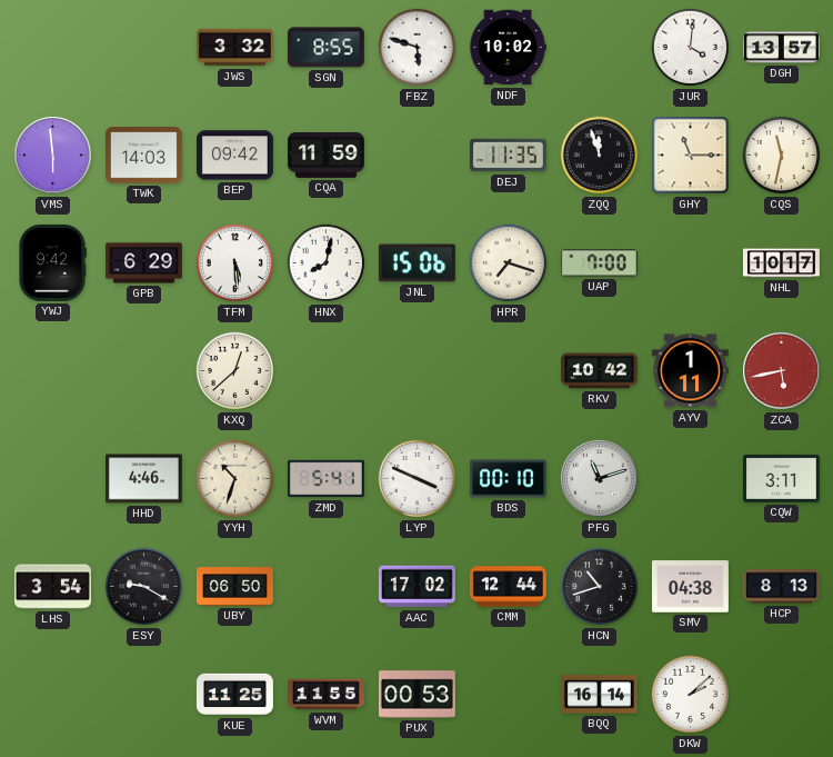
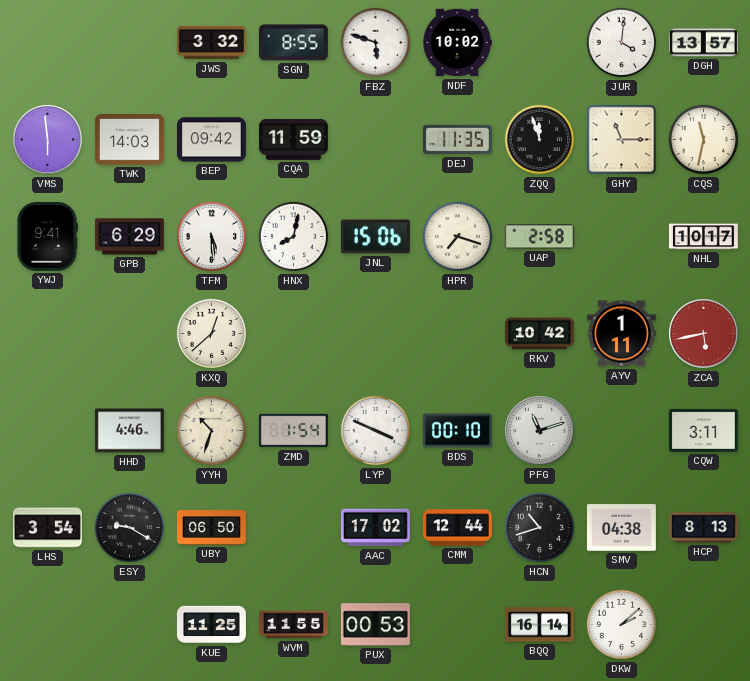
YWJ: 9:42 -> 9:41 (47, 236)
UAP: 7:00 -> 2:58 (539, 237)
ZMD: 5:41 -> 1:54 (293, 431)
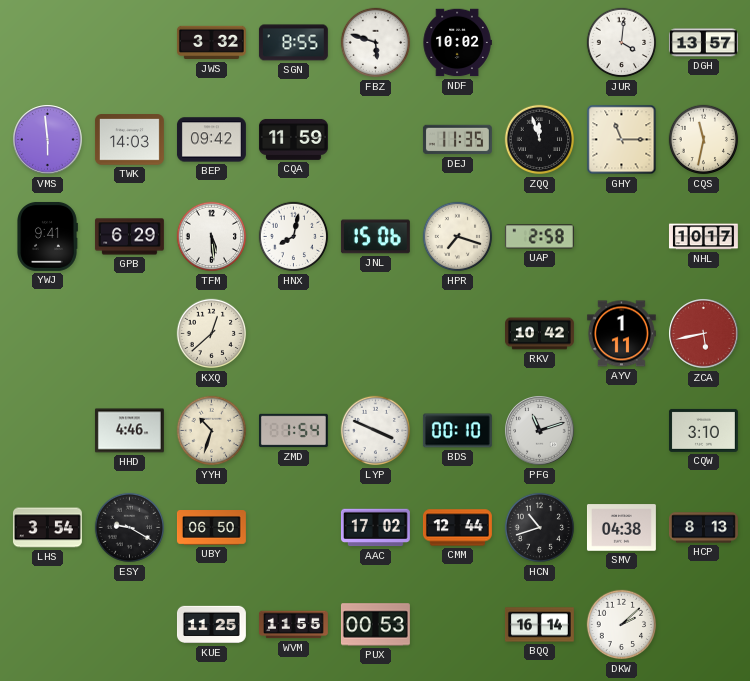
CQW: 3:11 -> 3:10 (703, 430)
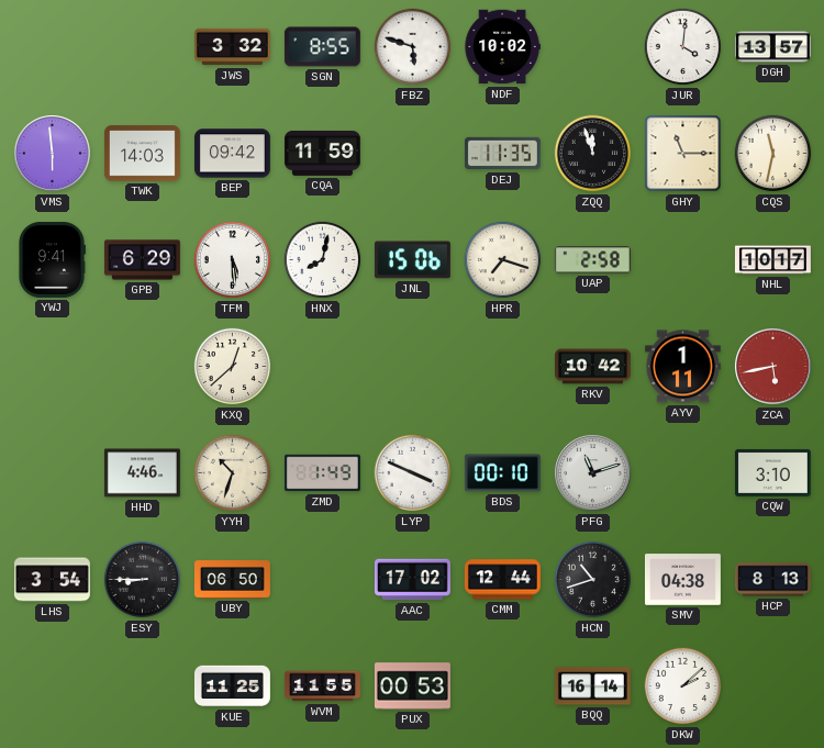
ZMD: 1:54 -> 1:49 (322, 473)
ESY: 9:20 -> 8:45 (143, 580)
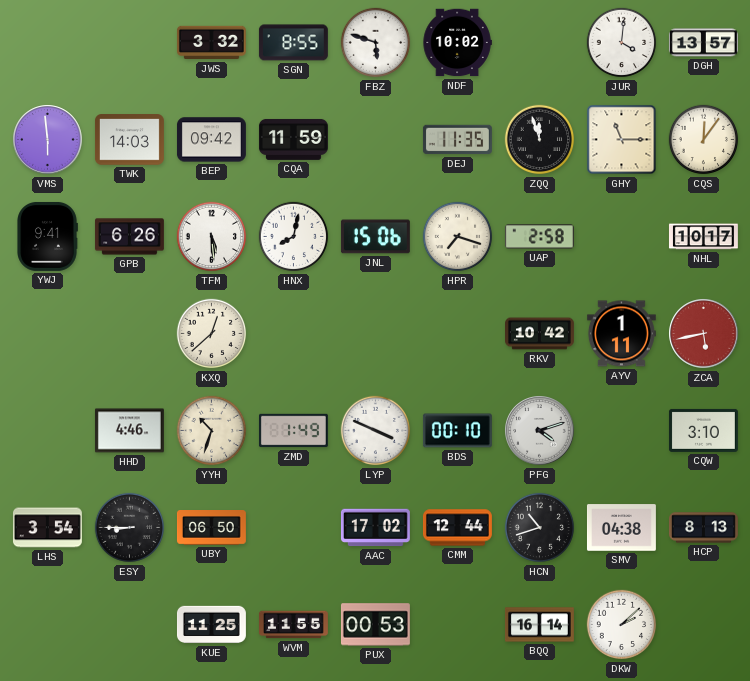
CQS: 11:32 -> 12:06 (704, 140)
GPB: 6:29 -> 6:26 (129, 237)
PFG: 11:12 -> 4:12 (540, 431)
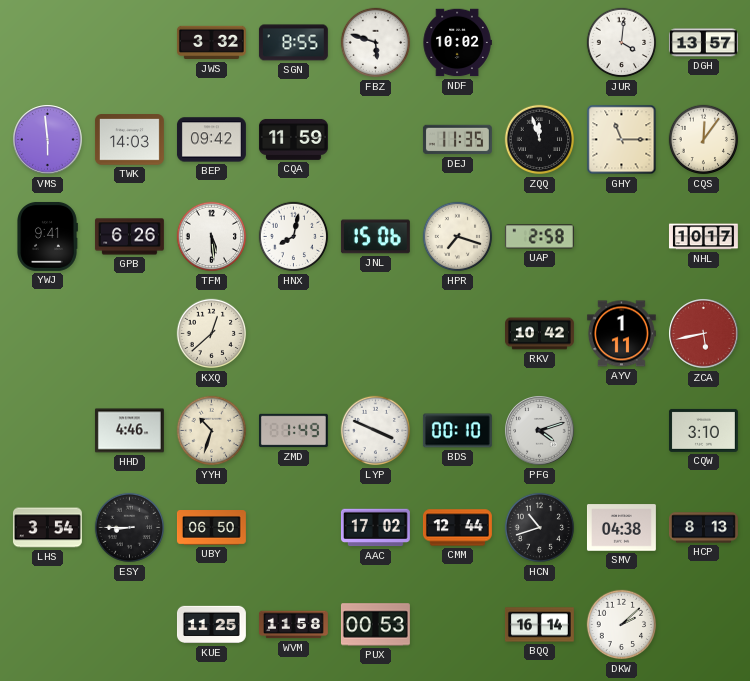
WVM: 11:55 -> 11:58 (293, 625)
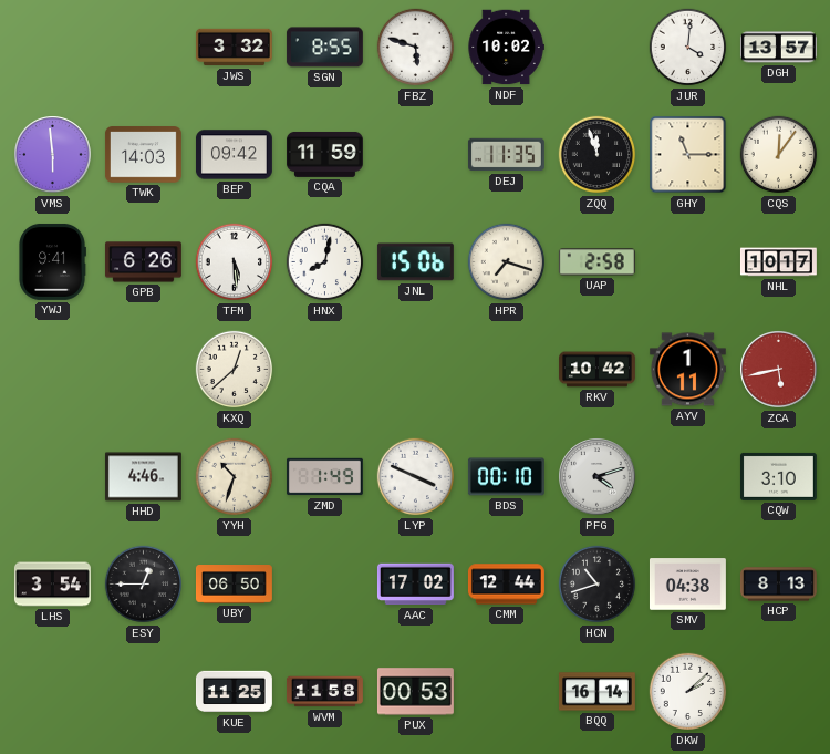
ESY: 8:45 -> 12:45 (144, 585)
